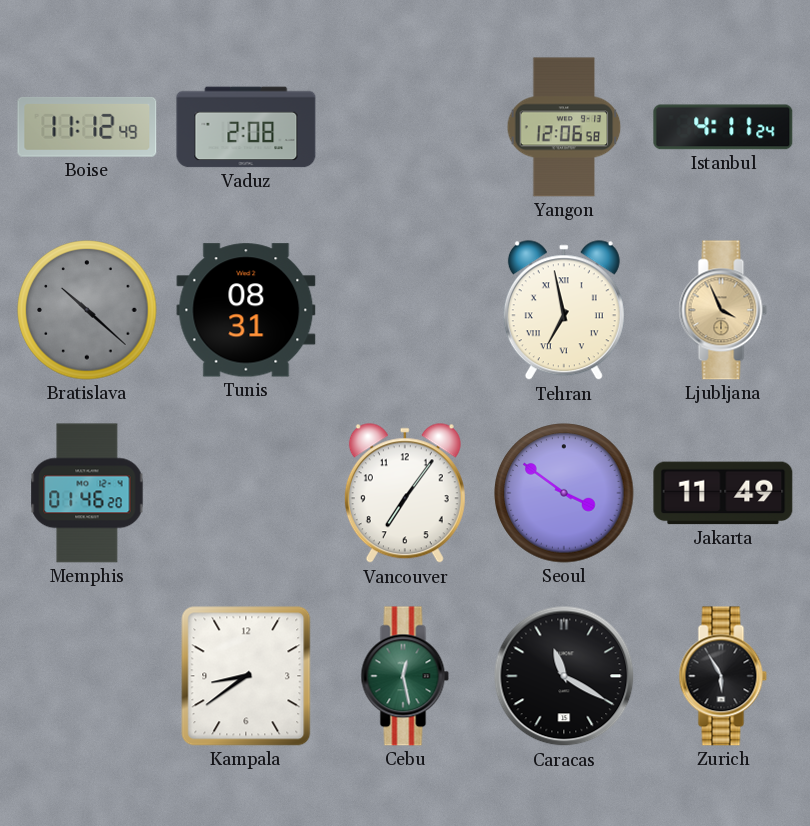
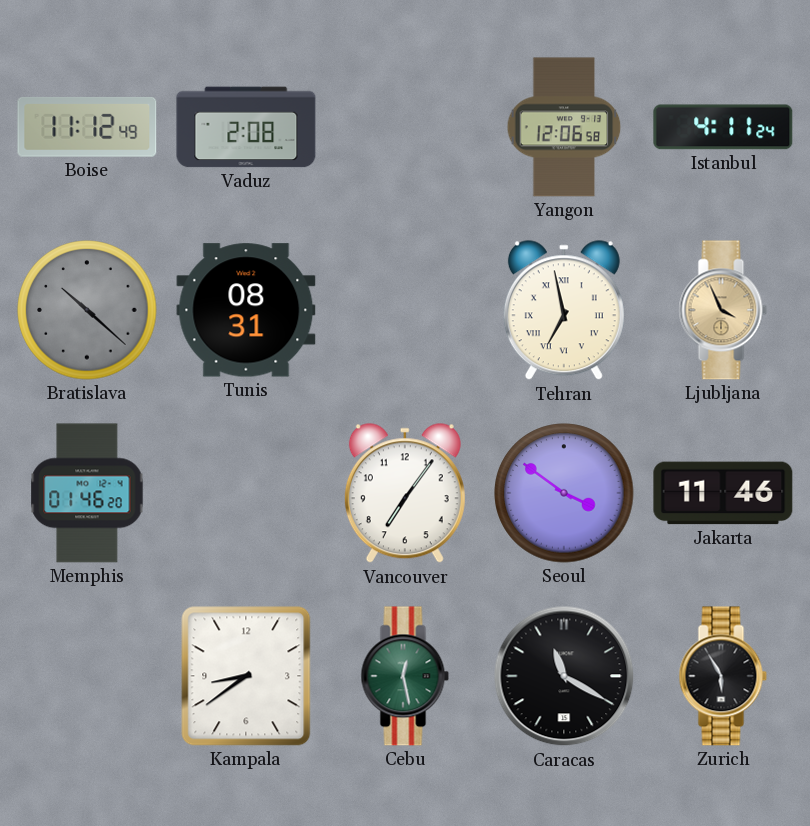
Jakarta: 11:49 -> 11:46 (723, 493)
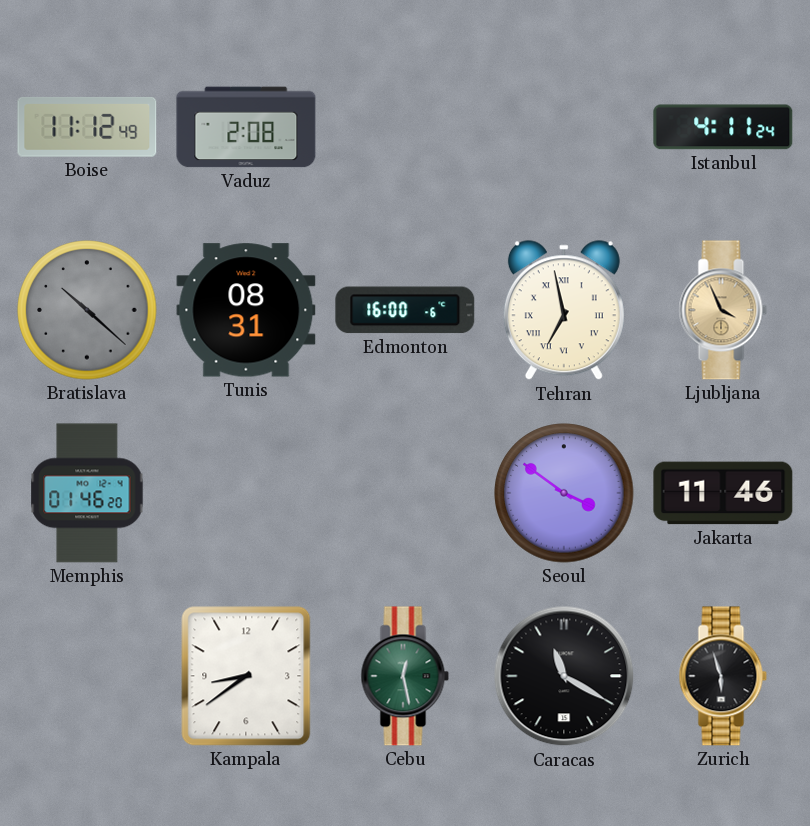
Yangon: 12:06 -> none (564, 127)
Edmonton: none -> 16:00 (405, 310)
Vancouver: 7:06 -> none (405, 494)
Zurich: 5:55 -> 5:57 (723, 676)
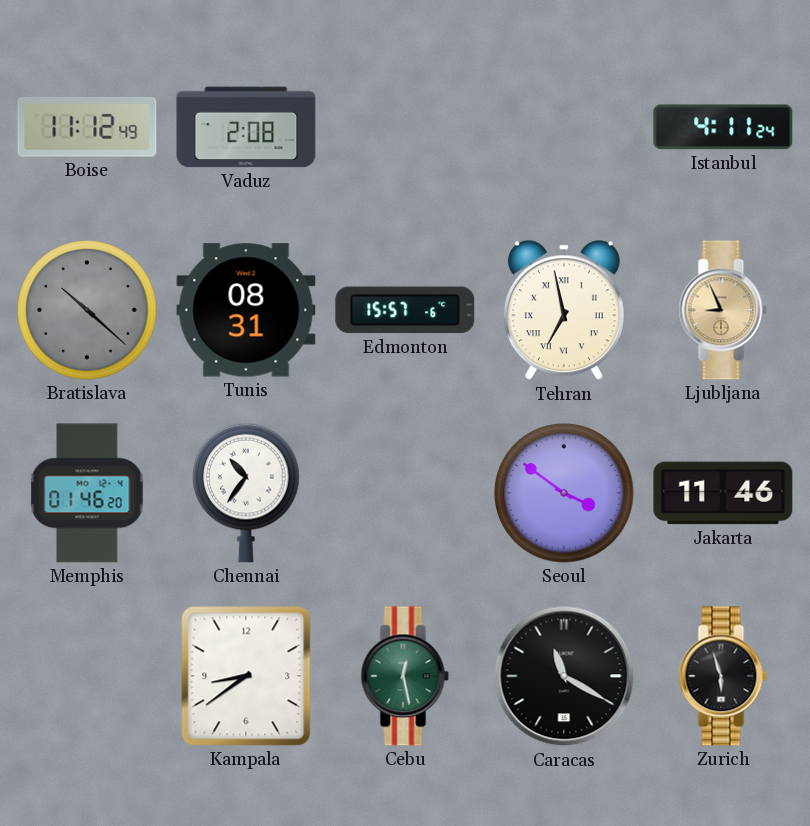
Edmonton: 16:00 -> 15:57 (405, 310)
Ljubljana: 3:56 -> 8:56 (723, 310)
Chennai: none -> 10:36 (246, 493)
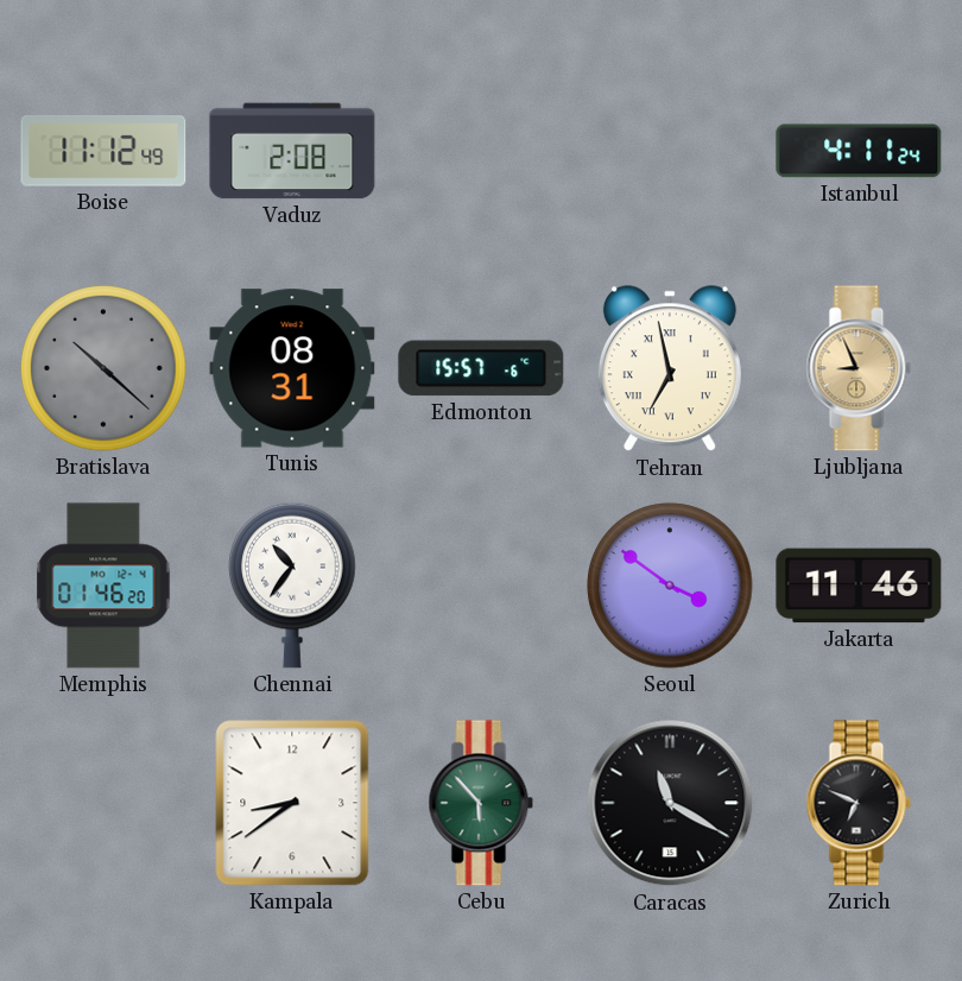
Cebu: 12:28 -> 5:53 (481, 803)
Zurich: 5:57 -> 6:49 (859, 803)
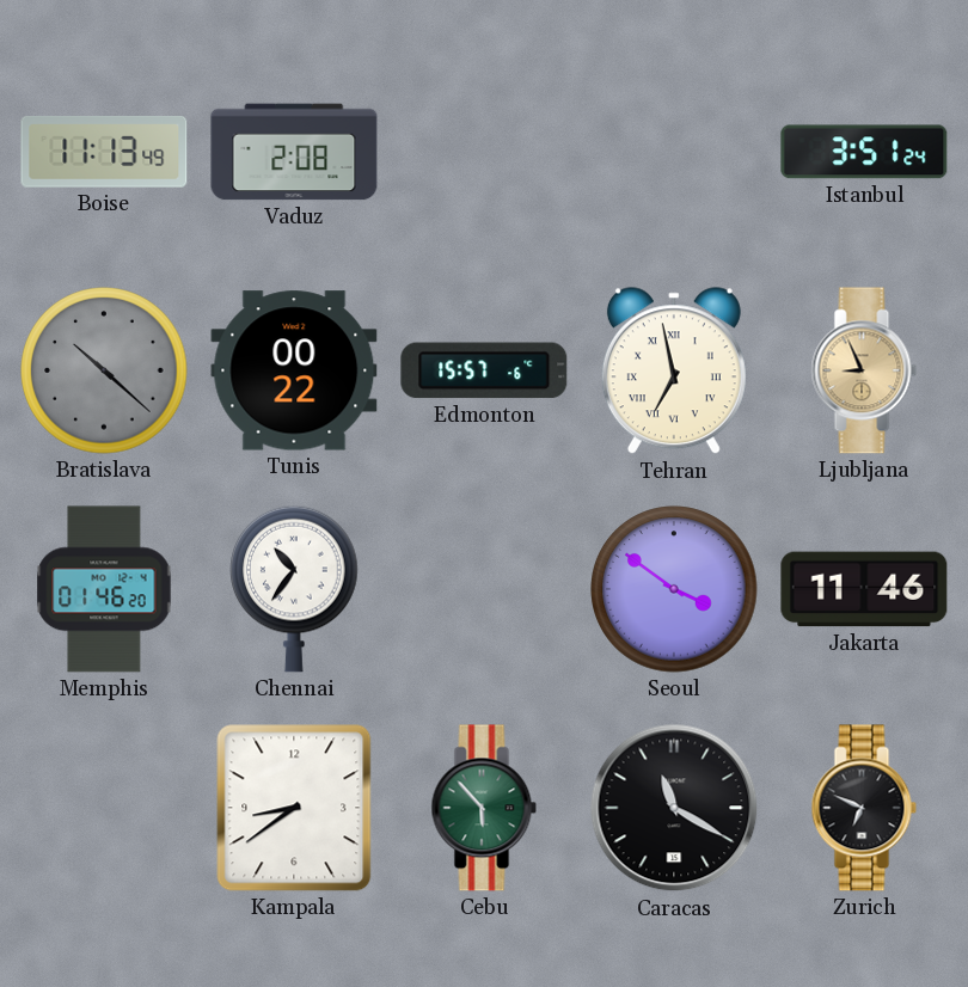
Boise: 11:12 -> 11:13 (104, 152)
Istanbul: 4:11 -> 3:51 (864, 152)
Tunis: 08:31 -> 00:22 (294, 370)
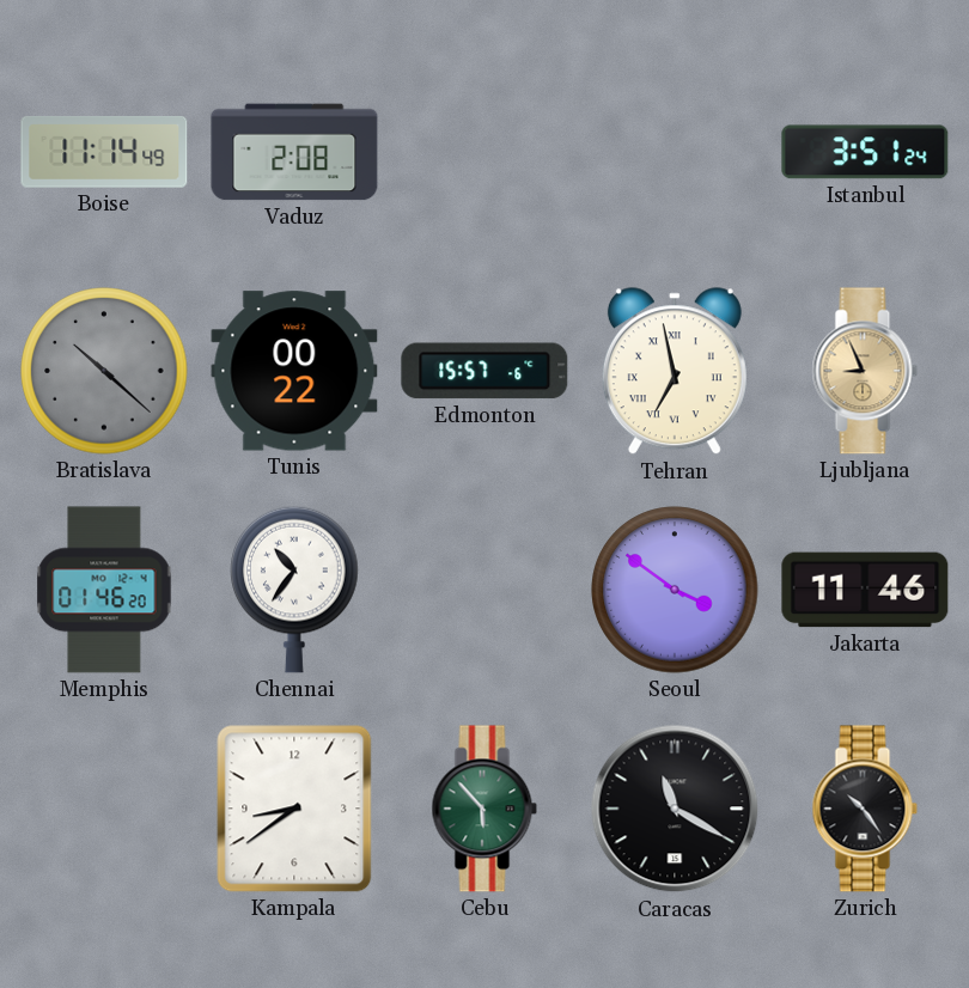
Boise: 11:13 -> 11:14 (104, 152)
Zurich: 6:49 -> 10:24 (865, 809)
